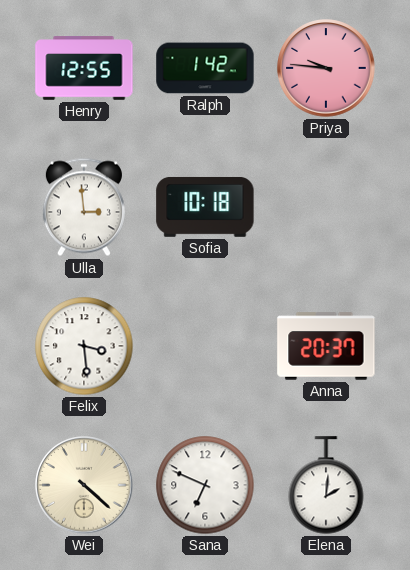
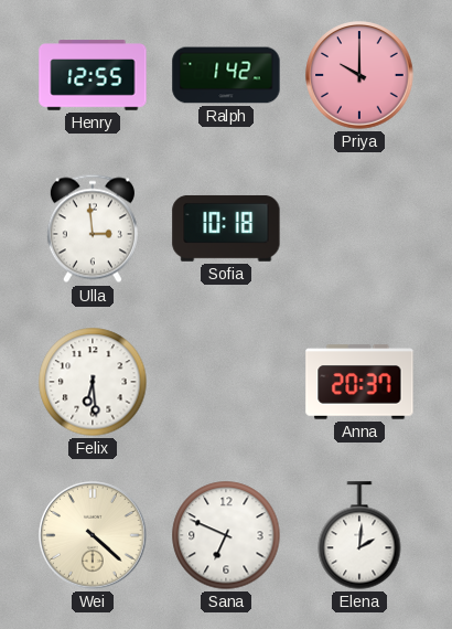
Priya: 9:46 -> 10:00 (359, 75)
Felix: 3:29 -> 6:29 (93, 382)
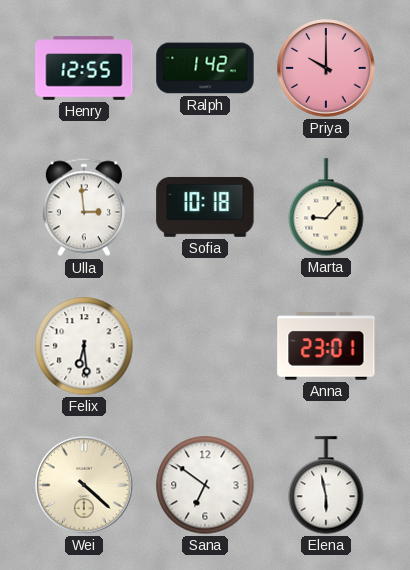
Marta: none -> 9:07 (326, 207)
Anna: 20:37 -> 23:01 (326, 346)
Sana: 6:49 -> 6:51 (205, 485)
Elena: 2:01 -> 5:58 (326, 485)
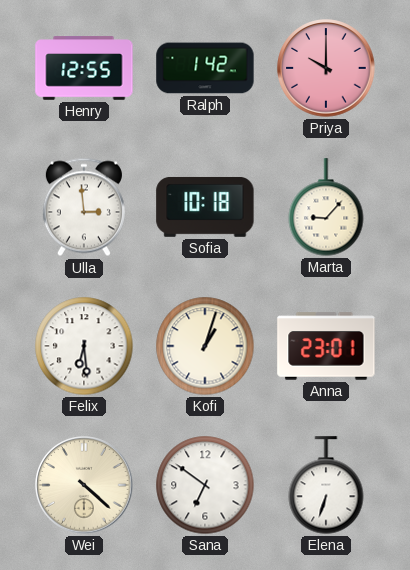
Kofi: none -> 1:03 (205, 346)
Elena: 5:58 -> 6:33 (326, 485)
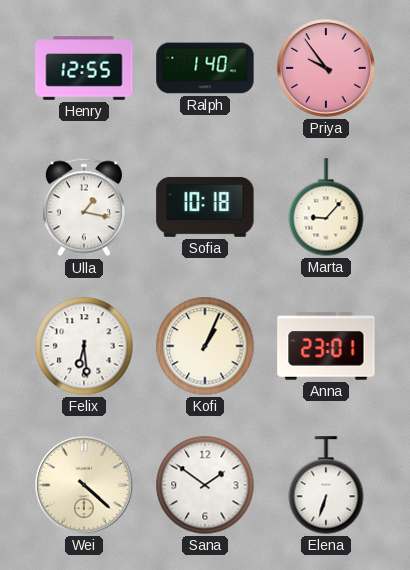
Ralph: 1:42 -> 1:40 (205, 68)
Priya: 10:00 -> 9:54 (326, 68)
Ulla: 2:59 -> 1:17 (84, 207)
Kofi: 1:03 -> 1:04 (205, 346)
Sana: 6:51 -> 1:51 (205, 485)
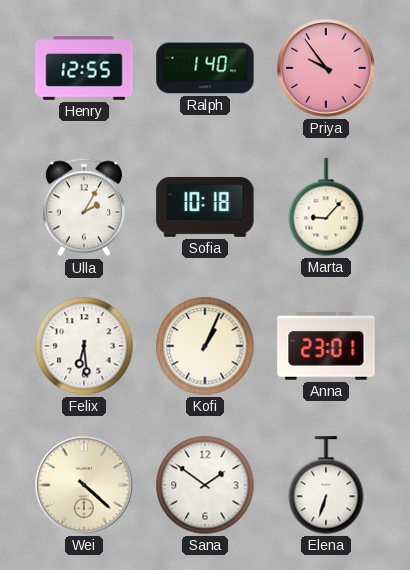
Ulla: 1:17 -> 2:05 (84, 207)
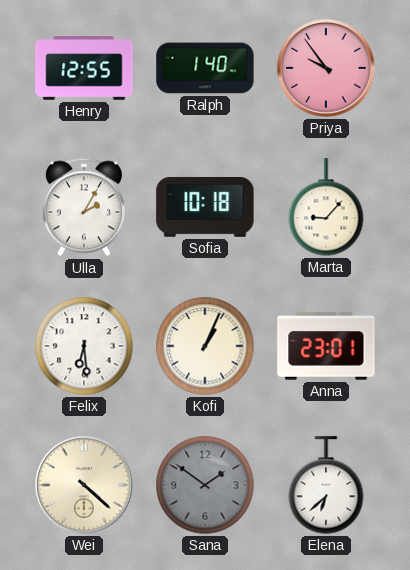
Sana dial: white -> grey (205, 485)
Elena: 6:33 -> 6:38 (326, 485)
